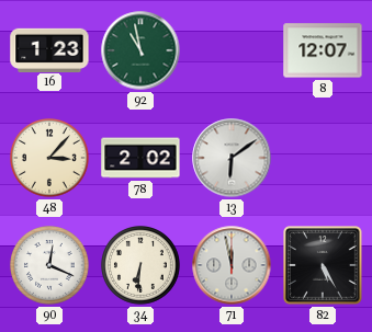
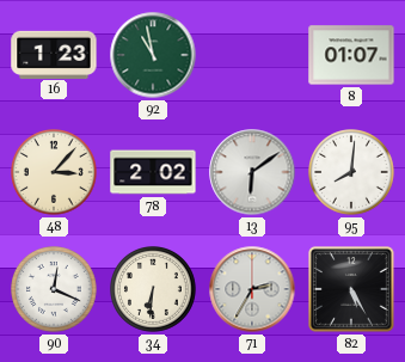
8: 12:07 -> 01:07 (351, 55)
95: none -> 8:01 (352, 173)
71: 11:58 -> 2:35 (252, 289)
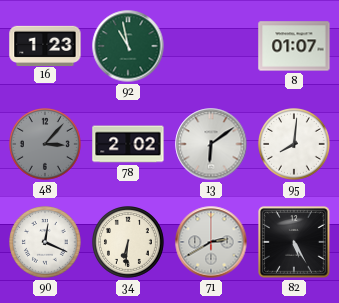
48 dial: cream -> grey (46, 145)
71: 2:35 -> 2:40 (211, 242)
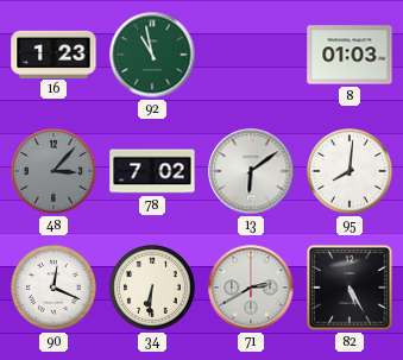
8: 01:07 -> 01:03 (350, 55)
78: 2:02 -> 7:02 (152, 171)
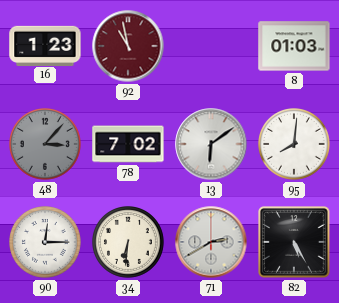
92 dial: green -> burgundy (128, 46)
90: 12:19 -> 12:15 (46, 243)
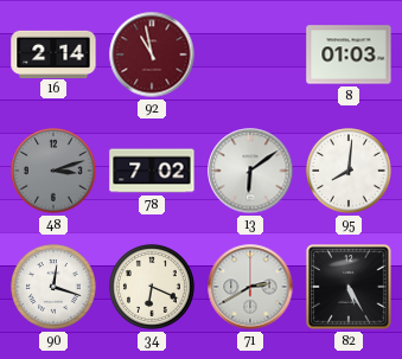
16: 1:23 -> 2:14 (53, 53)
48: 3:07 -> 3:12 (55, 172)
90: 12:15 -> 12:18 (55, 288)
34: 6:31 -> 6:19 (153, 288)
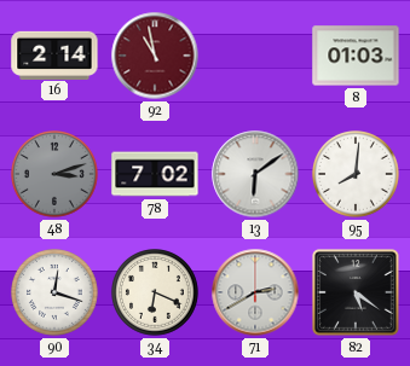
82: 5:25 -> 5:21 (357, 294)
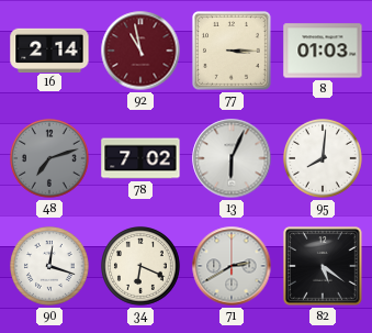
77: none -> 3:15 (233, 52)
48: 3:12 -> 7:12 (50, 159)
13: 6:09 -> 6:04 (232, 158)
